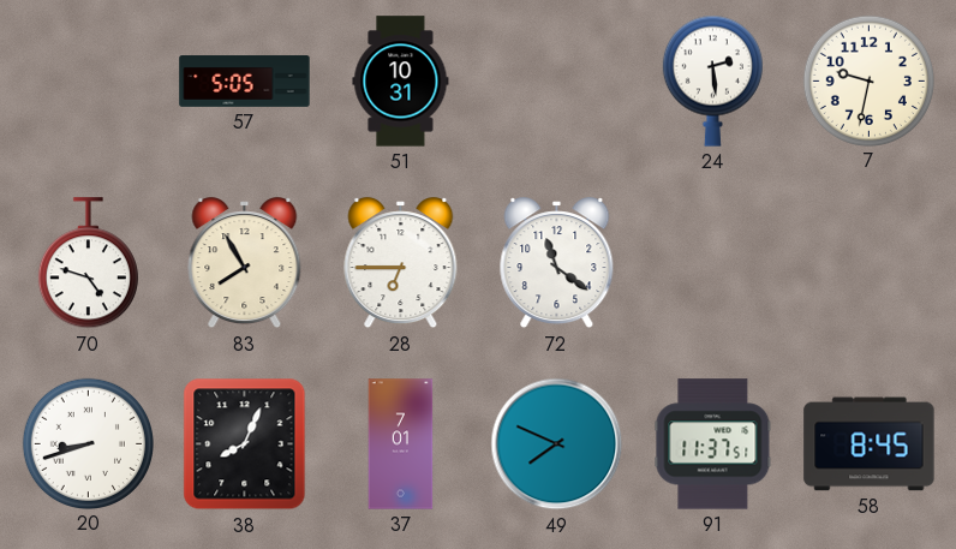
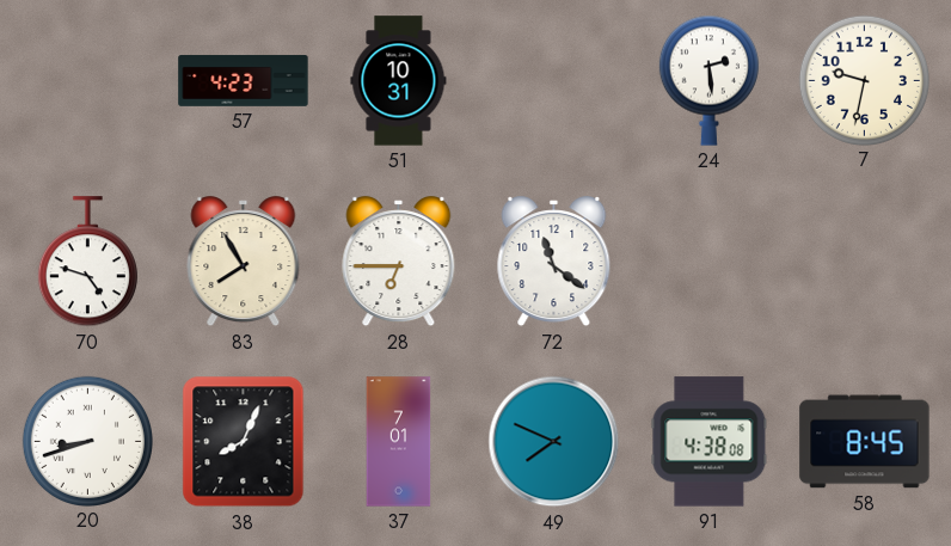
57: 5:05 -> 4:23 (244, 81)
91: 11:37 -> 4:38 (710, 442)
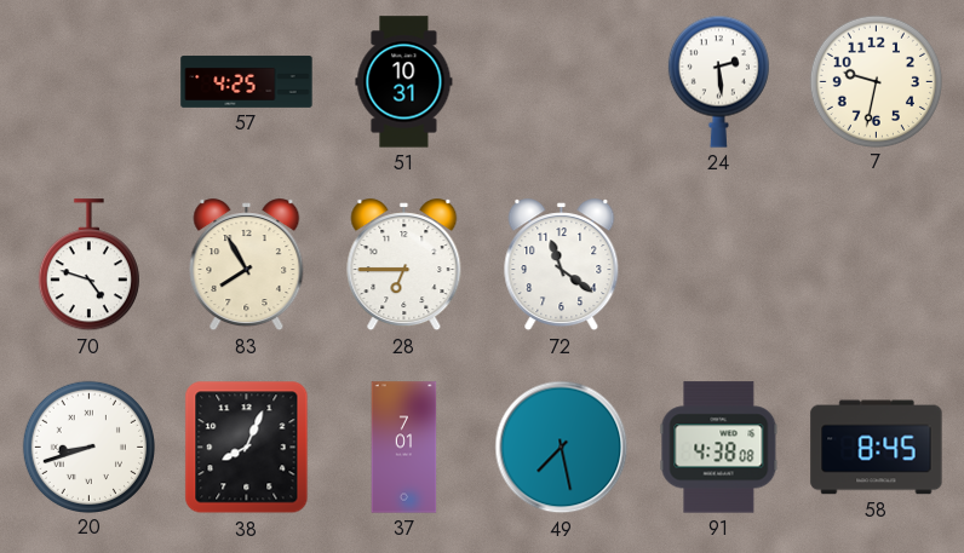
57: 4:23 -> 4:25 (247, 82)
49: 7:49 -> 7:28 (562, 448)
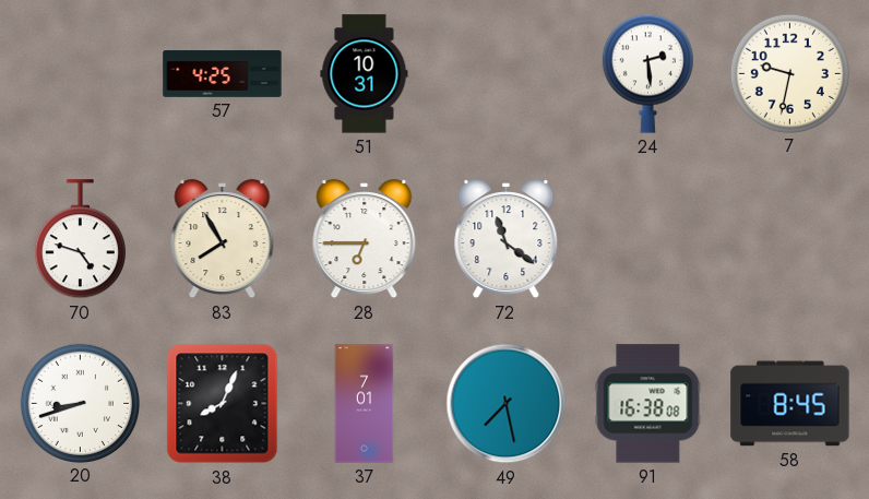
91: 4:38 -> 16:38 (648, 404)
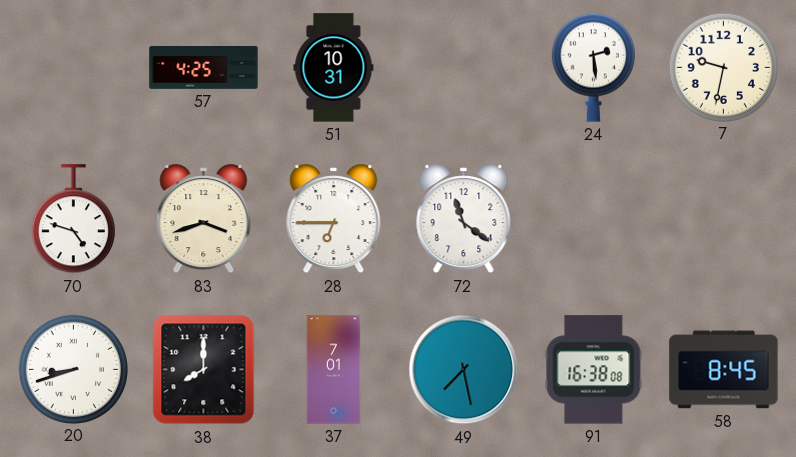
83: 7:55 -> 3:42 (204, 219)
38: 8:04 -> 8:00 (204, 370)
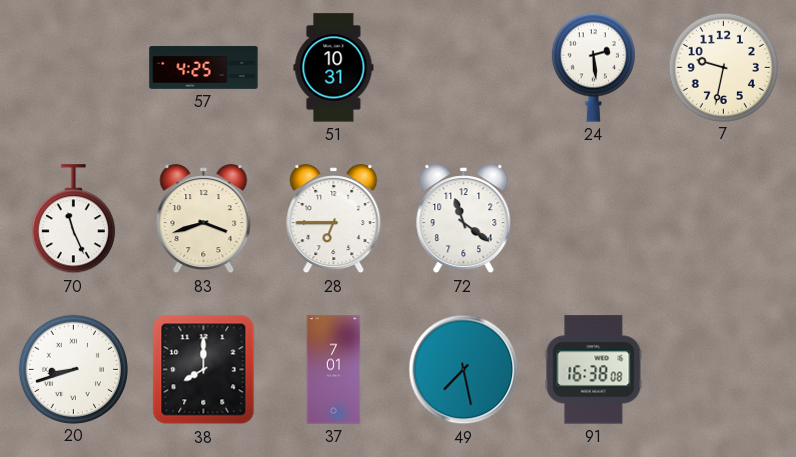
70: 4:48 -> 11:26 (73, 219)
58: 8:45 -> none (724, 370)
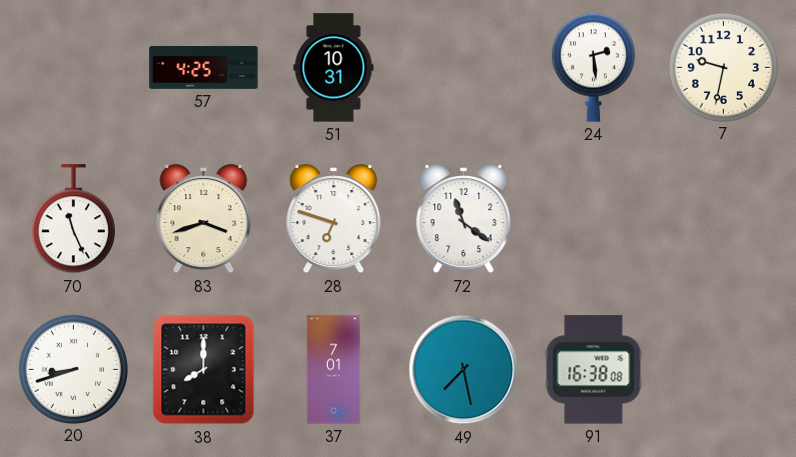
28: 6:45 -> 6:48 (334, 219)
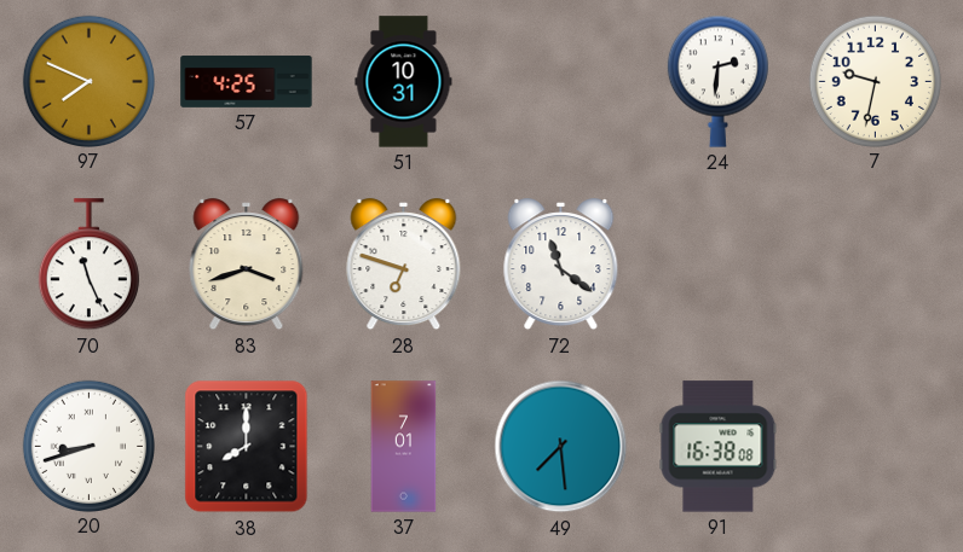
97: none -> 7:49 (88, 81)
24: 2:29 -> 2:31 (717, 81)
49: 7:28 -> 7:29 (561, 447)
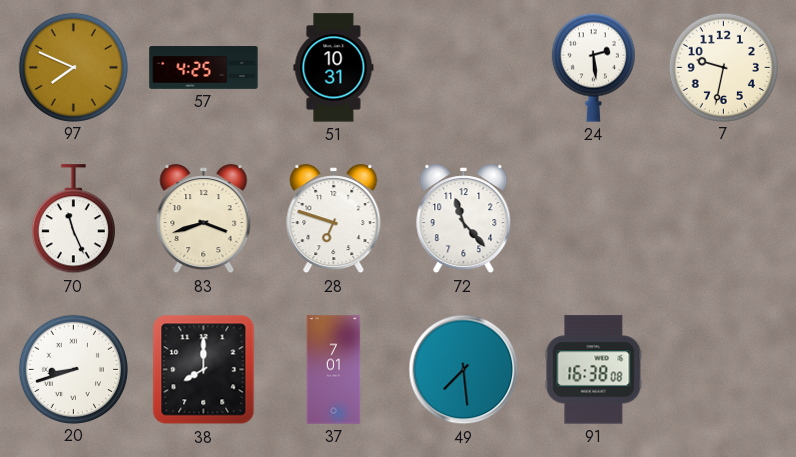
24: 2:31 -> 2:29 (593, 67)
72: 11:21 -> 11:23 (464, 219)
